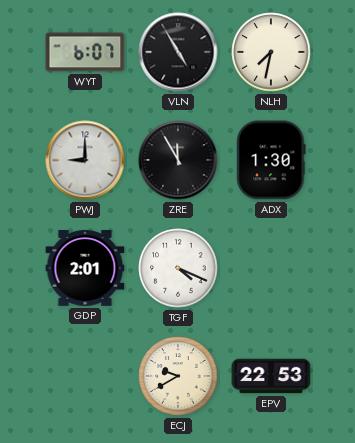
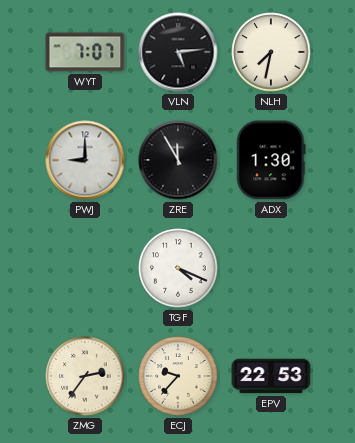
WYT: 6:07 -> 7:07 (85, 52)
VLN: 4:55 -> 5:14 (178, 52)
GDP: 2:01 -> none (85, 268)
ZMG: none -> 2:36 (85, 376)
ECJ: 9:40 -> 9:37 (178, 376)
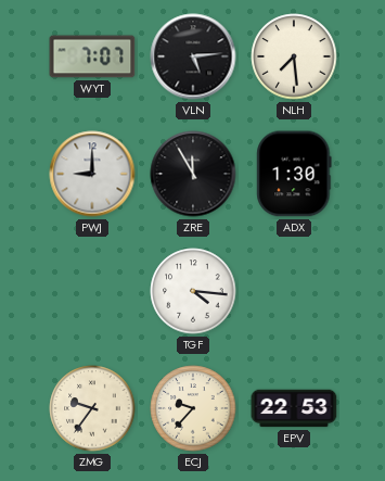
NLH: 7:32 -> 7:29 (294, 56)
TGF: 4:19 -> 4:16 (193, 291)
ZMG: 2:36 -> 9:36 (92, 408)
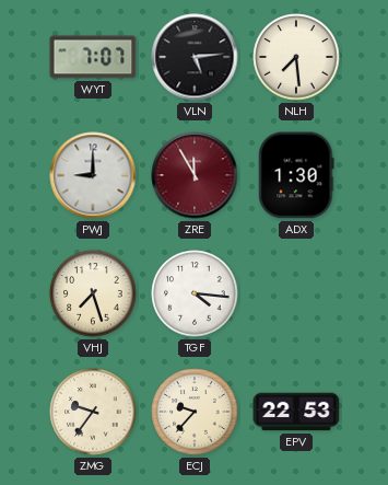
ZRE dial: black -> burgundy (195, 175)
VHJ: none -> 7:27 (93, 293)
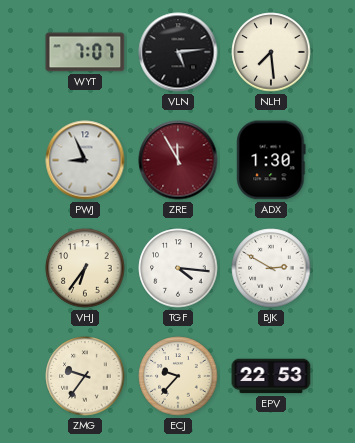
PWJ: 9:00 -> 8:56 (85, 160)
VHJ: 7:27 -> 6:36 (85, 268)
BJK: none -> 2:50 (271, 268)
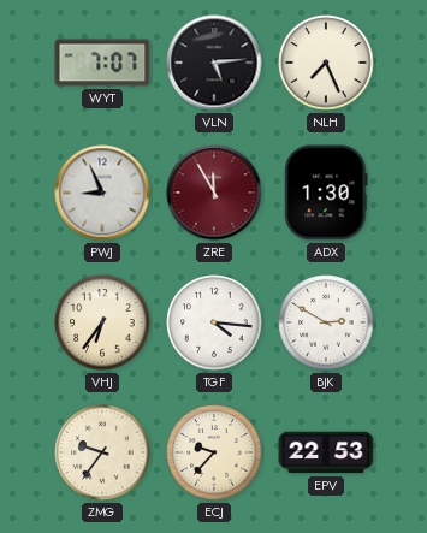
NLH: 7:29 -> 7:26 (326, 63)
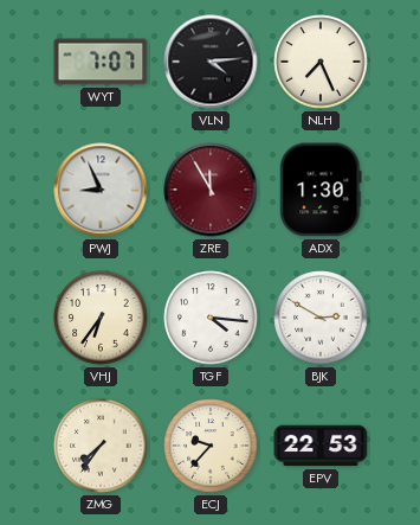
VLN: 5:14 -> 4:14 (211, 62)
ZMG: 9:36 -> 7:36 (101, 446)
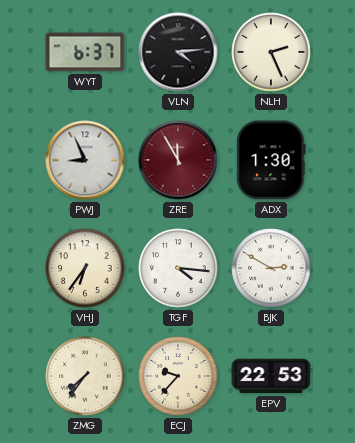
WYT: 7:07 -> 6:37 (85, 52)
NLH: 7:26 -> 2:26 (271, 52)
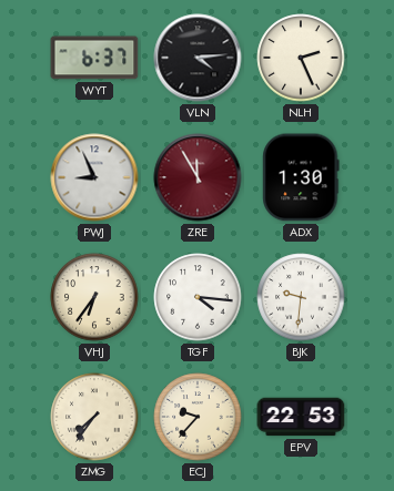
BJK: 2:50 -> 9:31 (301, 297)
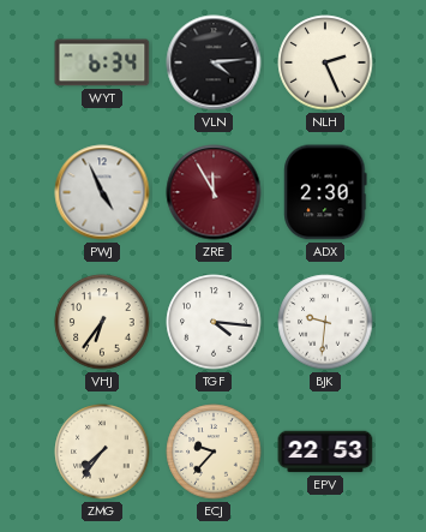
WYT: 6:37 -> 6:34 (102, 62)
PWJ: 8:56 -> 4:56 (102, 192)
ADX: 1:30 -> 2:30 (325, 192)
